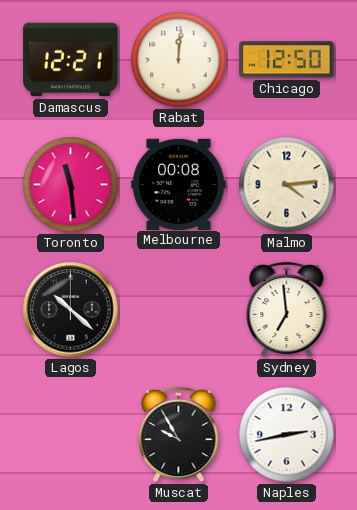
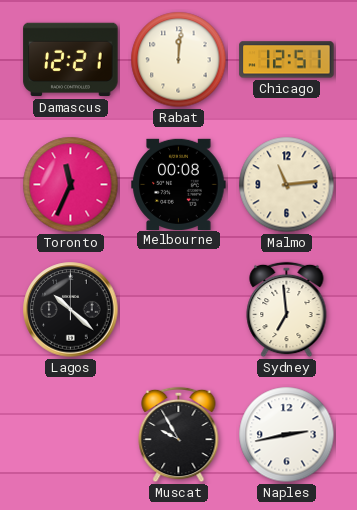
Chicago: 12:50 -> 12:51 (287, 60)
Toronto: 11:29 -> 11:34 (71, 185)
Malmo: 4:14 -> 11:14 (287, 185)
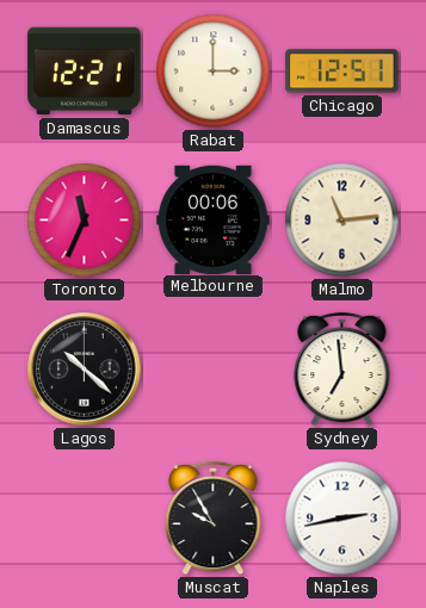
Rabat: 12:01 -> 3:00 (214, 72)
Melbourne: 00:08 -> 00:06 (214, 219)
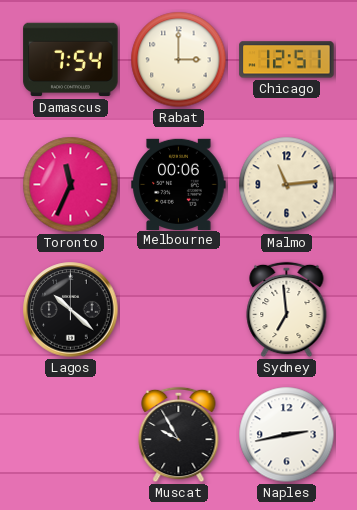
Damascus: 12:21 -> 7:54 (71, 60)
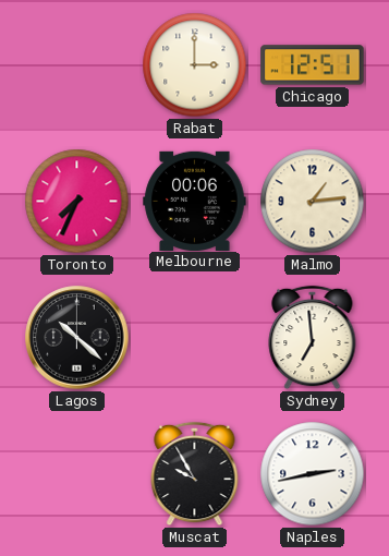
Damascus: 7:54 -> none (71, 60)
Toronto: 11:34 -> 7:34 (77, 202)
Malmo: 11:14 -> 1:14 (313, 202)
